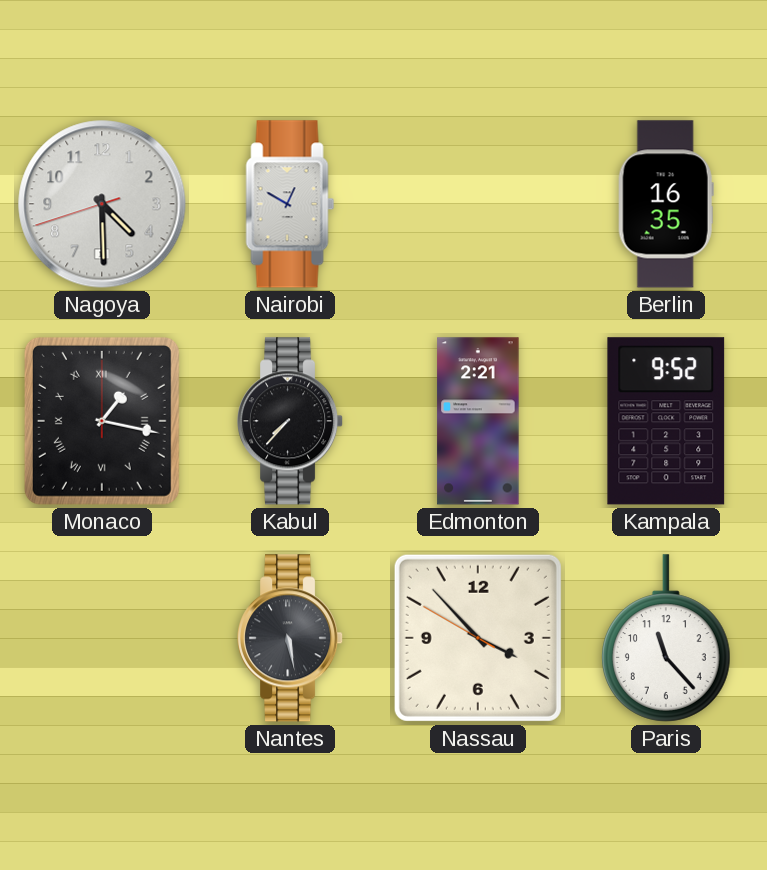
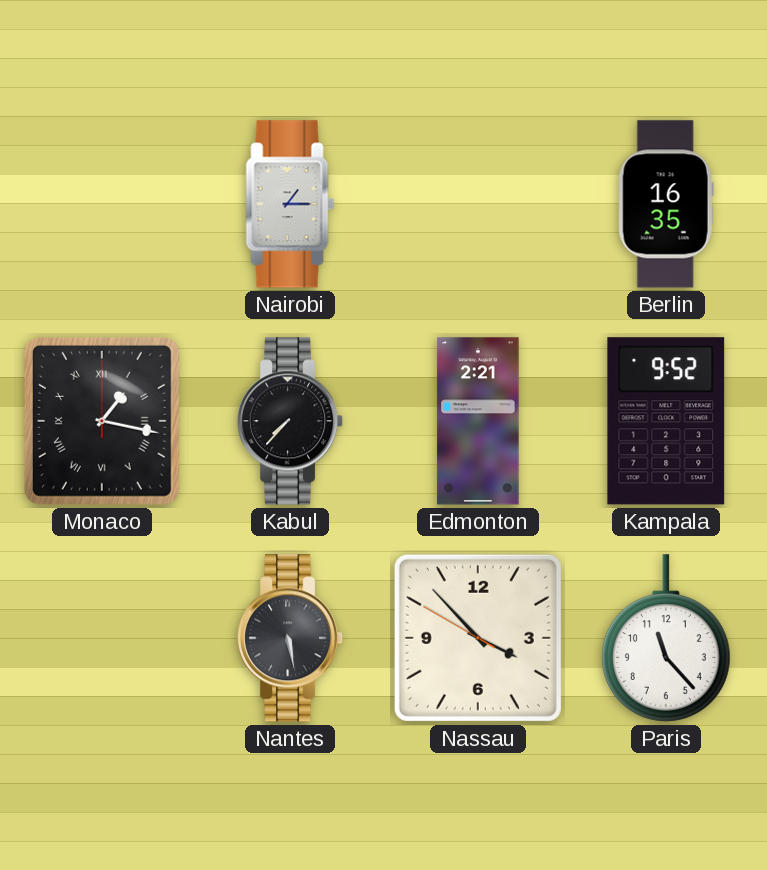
Nagoya: 4:29 -> none (102, 204)
Nairobi: 12:50 -> 1:15 (290, 204)
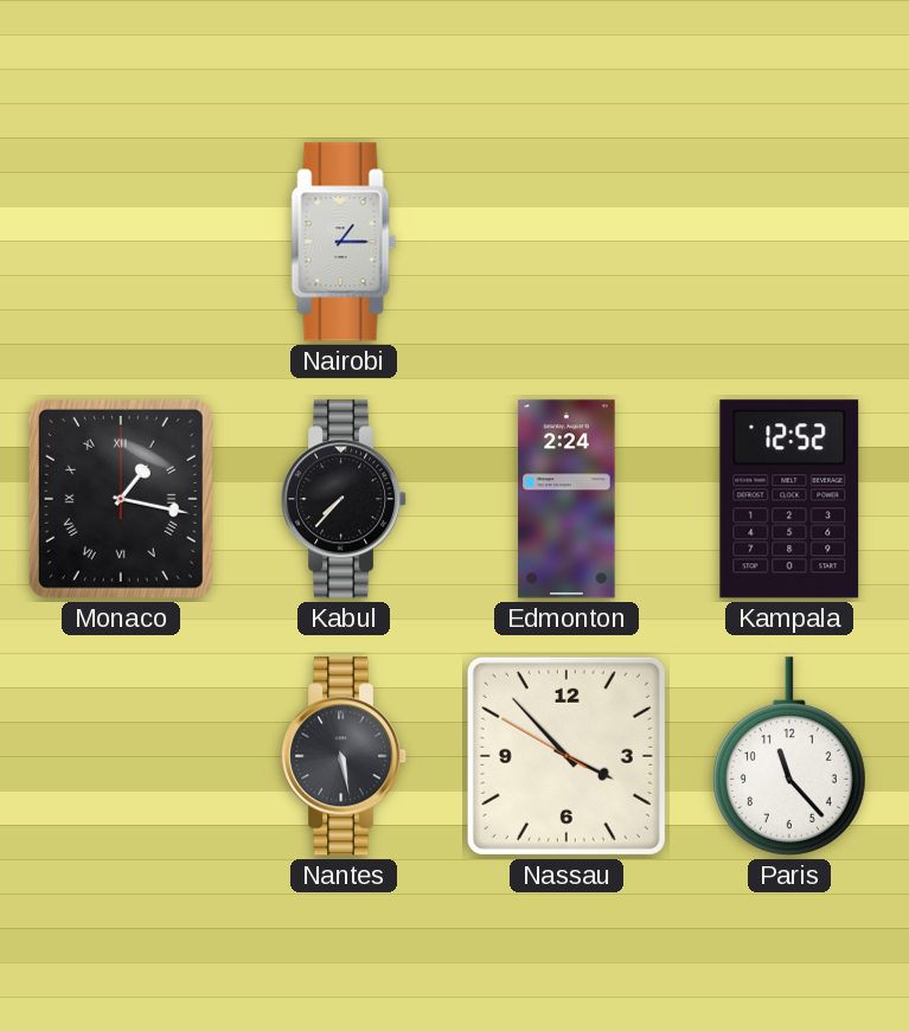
Berlin: 16:35 -> none (666, 204)
Edmonton: 2:21 -> 2:24 (566, 499)
Kampala: 9:52 -> 12:52 (789, 499)
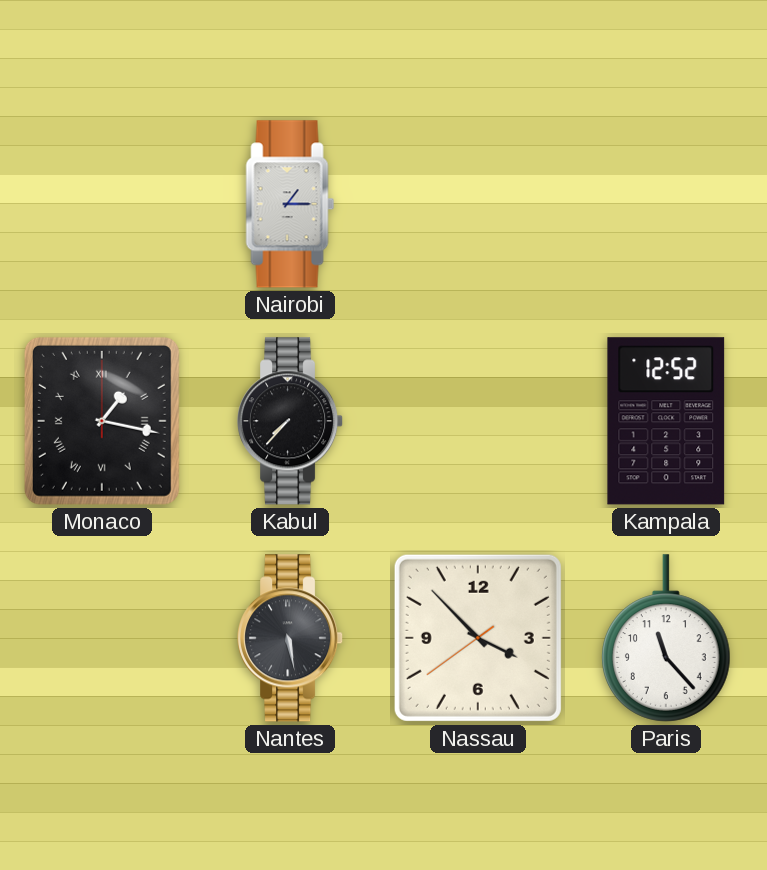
Edmonton: 2:24 -> none (566, 499)
Nassau: 3:52:50 -> 3:52:39 (478, 638)
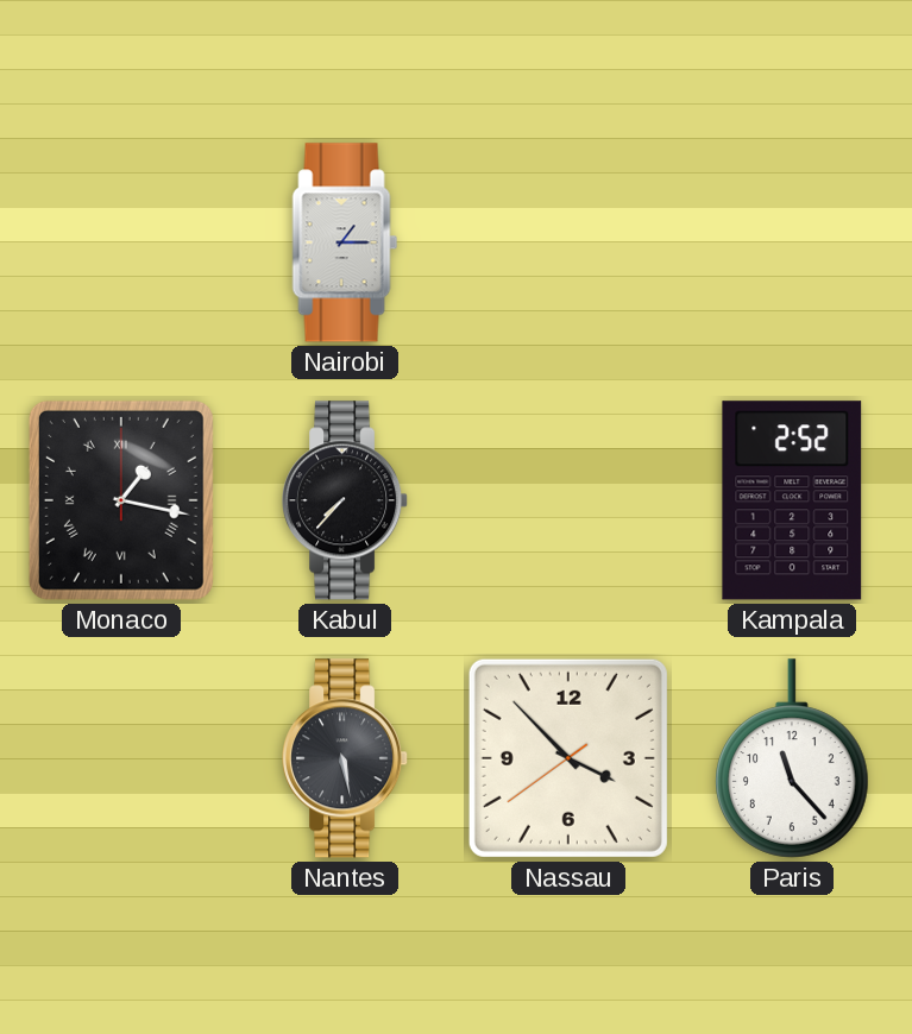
Kampala: 12:52 -> 2:52 (792, 500)
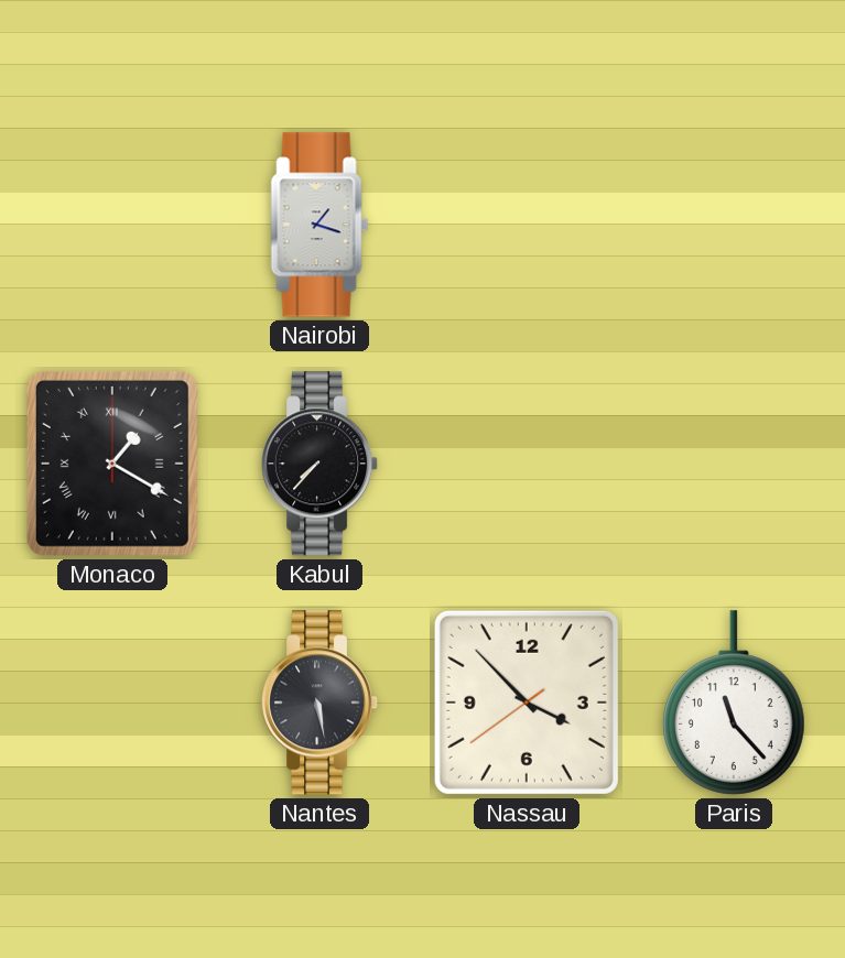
Nairobi: 1:15 -> 1:18 (319, 225)
Monaco: 1:17 -> 1:20 (112, 464)
Kampala: 2:52 -> none (792, 500)
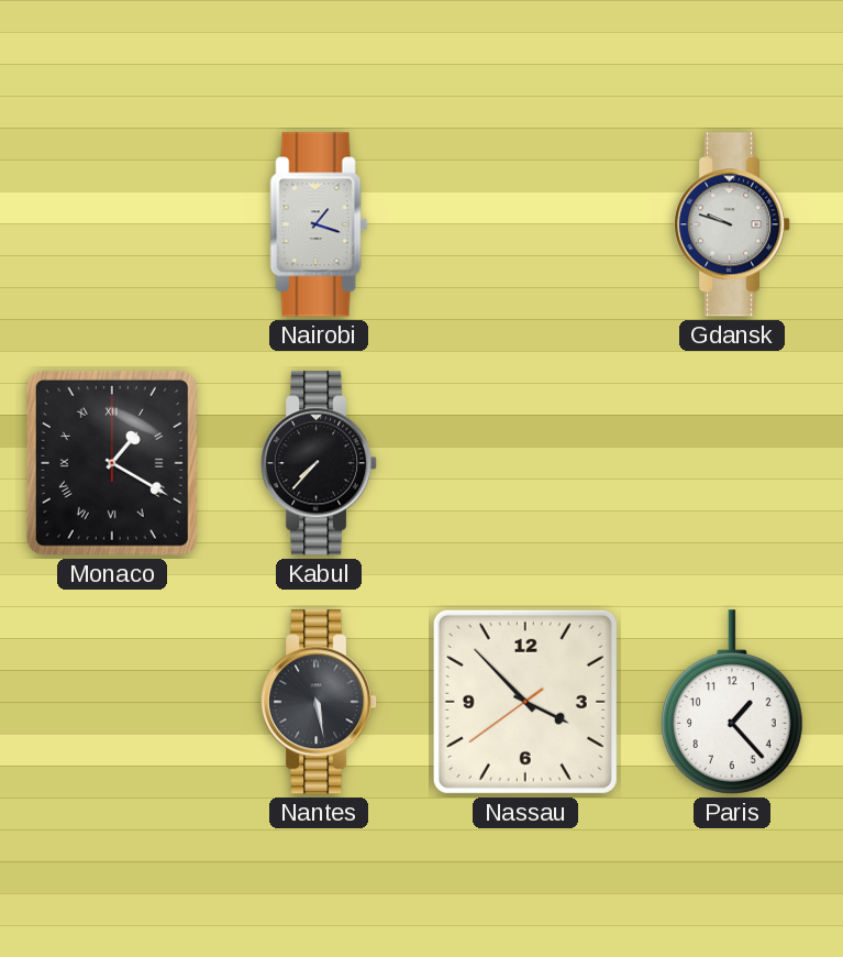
Gdansk: none -> 9:48 (733, 224)
Paris: 11:23 -> 1:23 (733, 702)
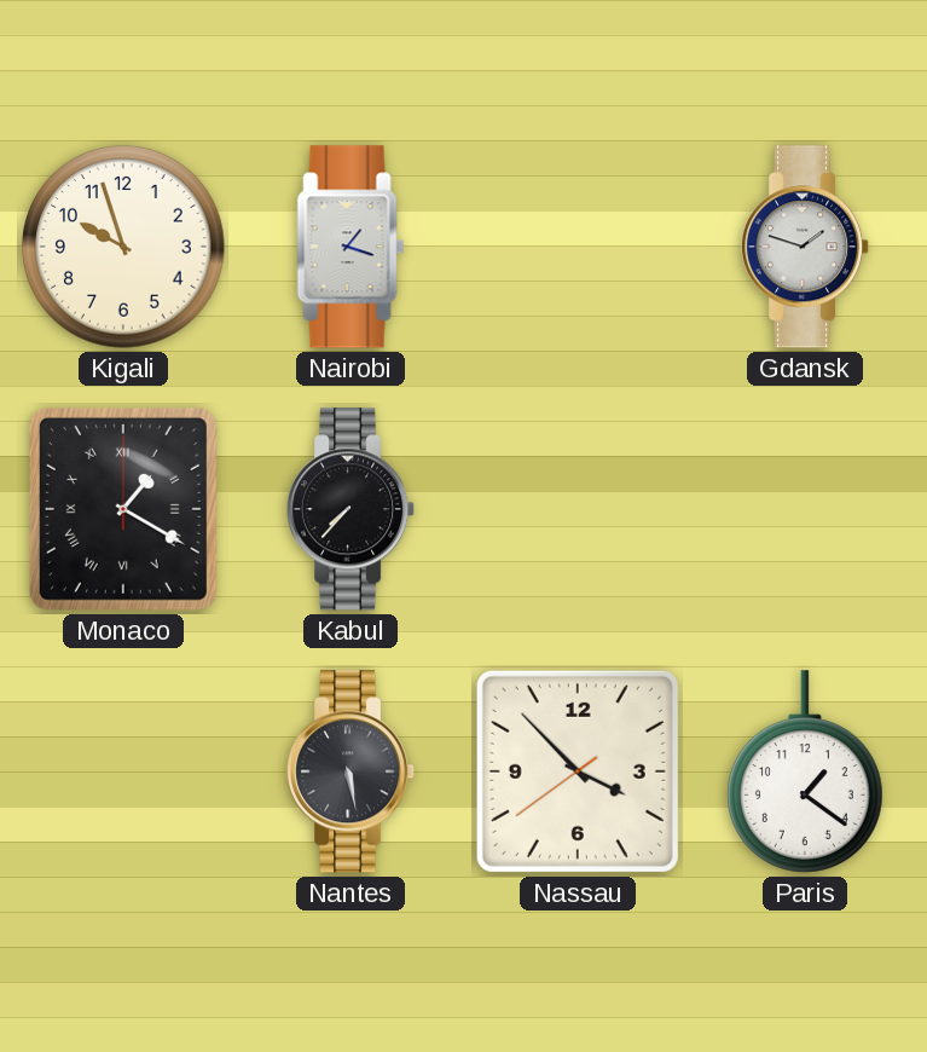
Kigali: none -> 9:57 (123, 247)
Gdansk: 9:48 -> 1:48 (806, 247)
Paris: 1:23 -> 1:21 (806, 771)
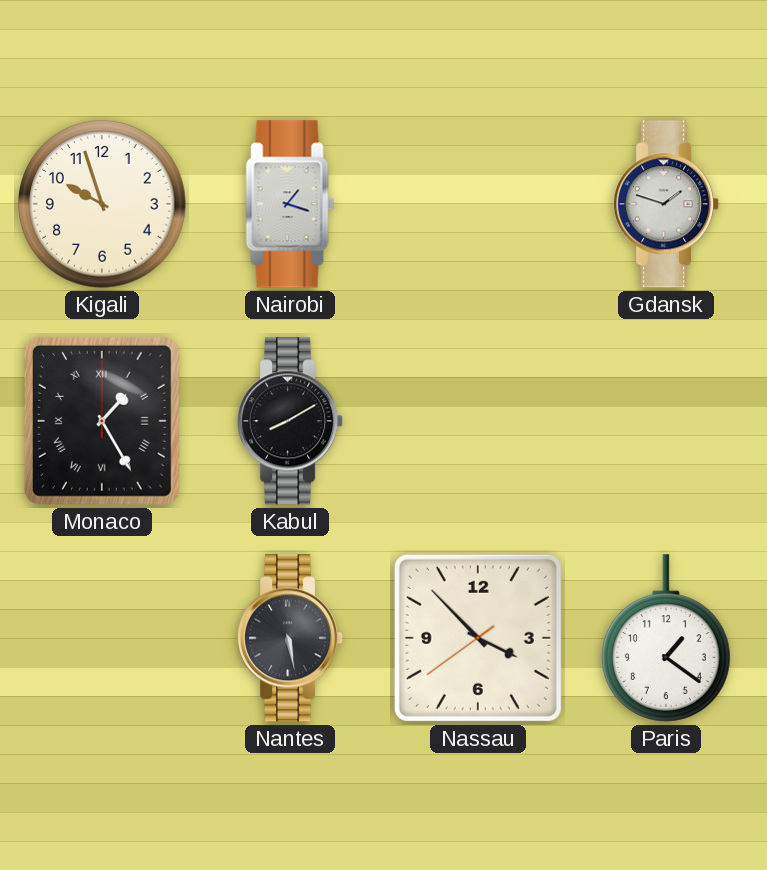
Monaco: 1:20 -> 1:25 (102, 421)
Kabul: 7:37 -> 8:10 (291, 421)
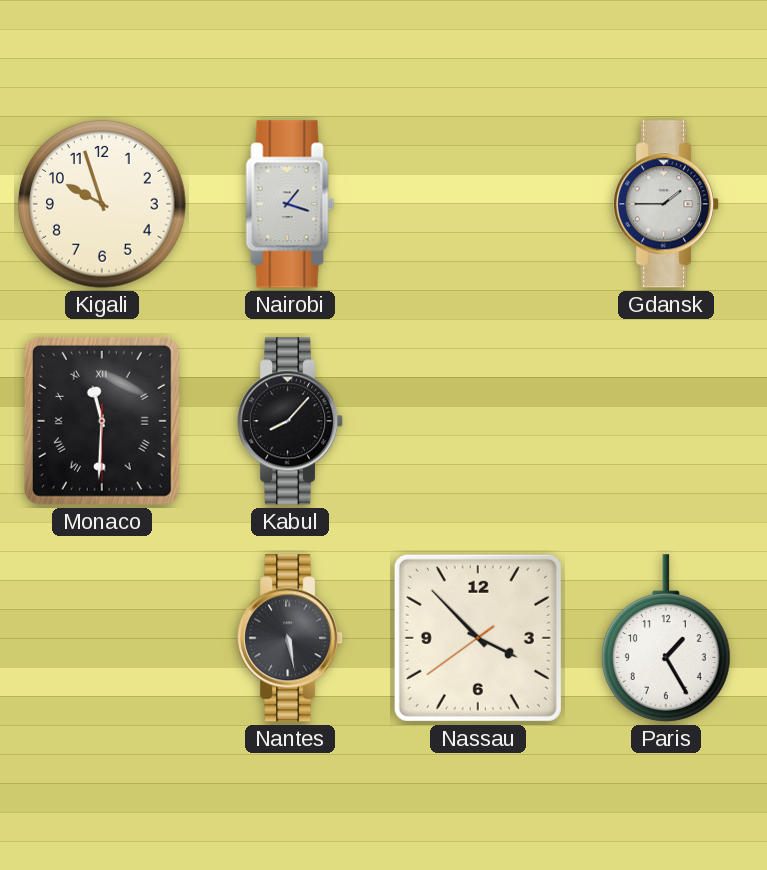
Gdansk: 1:48 -> 1:45 (667, 204)
Monaco: 1:25 -> 11:30 (102, 421)
Kabul: 8:10 -> 8:07 (291, 421)
Paris: 1:21 -> 1:25 (667, 638)
